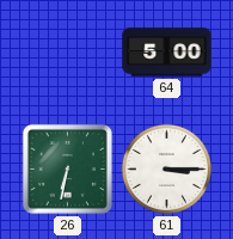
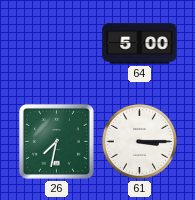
26: 6:32 -> 7:32 (56, 141)
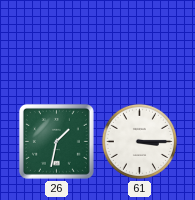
64: 5:00 -> none (140, 44)
26: 7:32 -> 1:32 (56, 141)
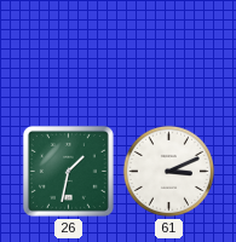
61: 3:15 -> 3:11 (168, 171)
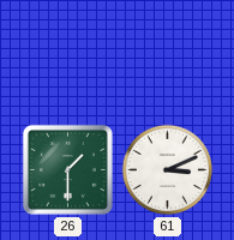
26: 1:32 -> 1:30 (67, 169)
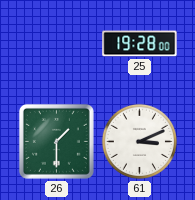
25: none -> 19:28 (140, 44)
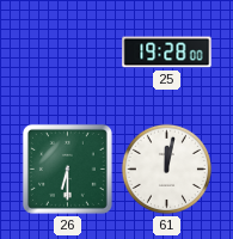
26: 1:30 -> 6:30 (67, 168)
61: 3:11 -> 12:02 (166, 168)
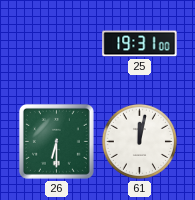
25: 19:28 -> 19:31 (140, 44)
